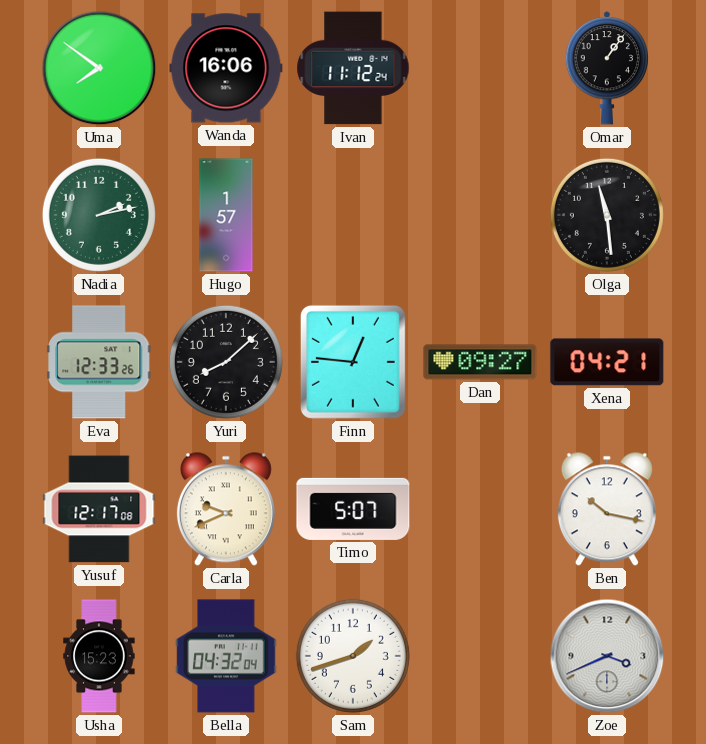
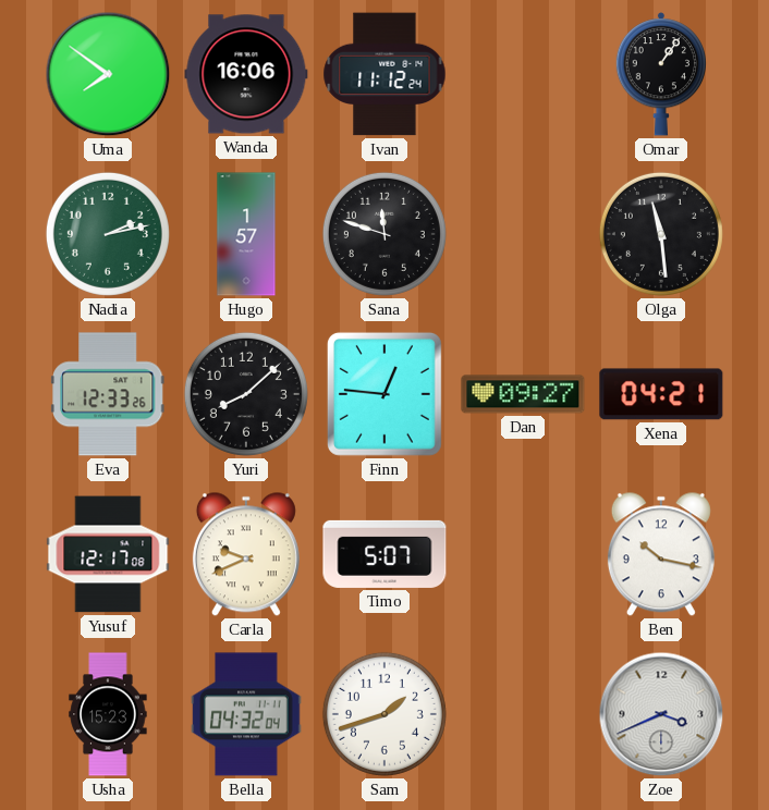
Sana: none -> 11:48 (384, 234)
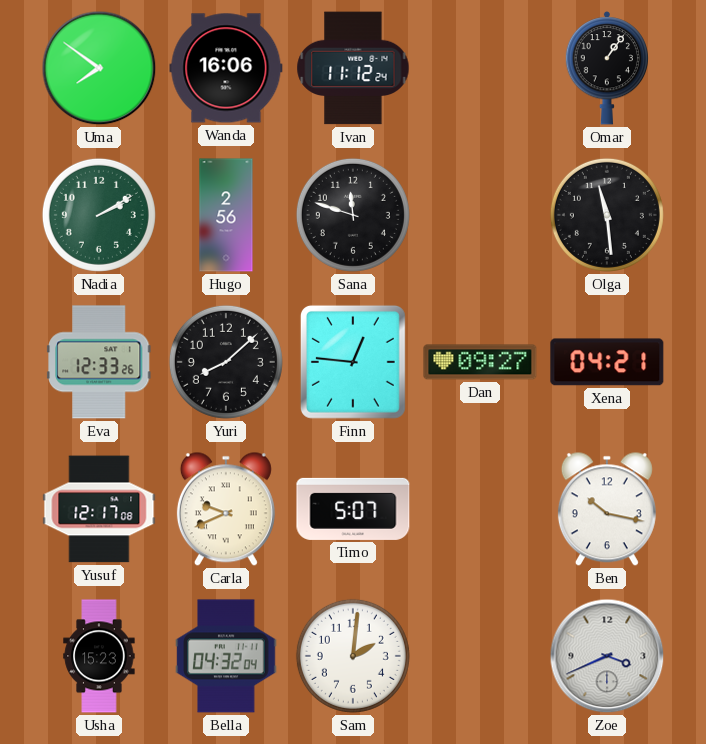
Nadia: 2:13 -> 2:10 (99, 215)
Hugo: 1:57 -> 2:56 (226, 215)
Sam: 1:42 -> 2:01 (353, 656)
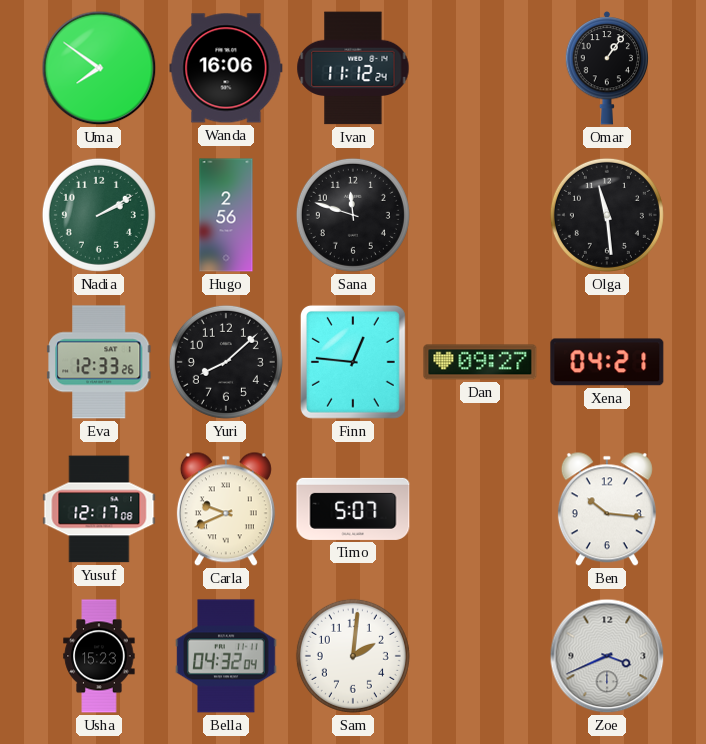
Ben: 10:17 -> 10:16 (607, 509)
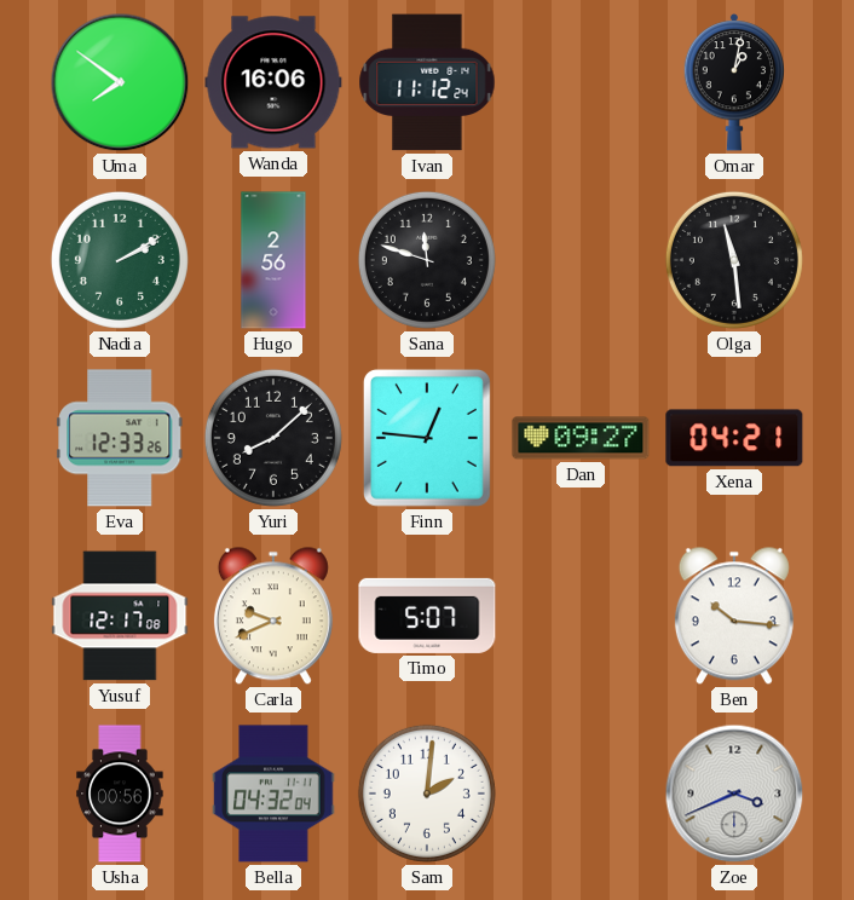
Omar: 1:06 -> 1:02 (733, 82)
Usha: 15:23 -> 00:56 (120, 794)
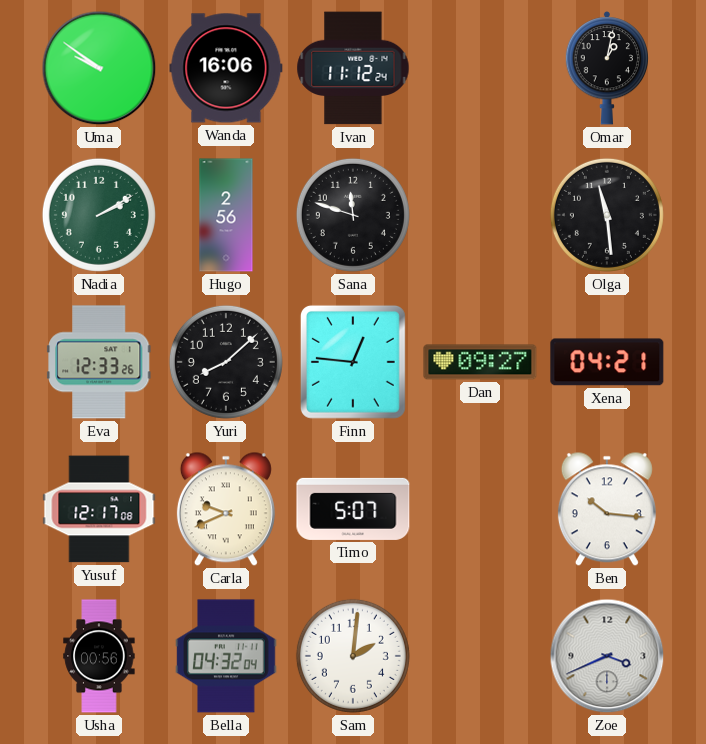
Uma: 7:51 -> 9:51 (99, 68)
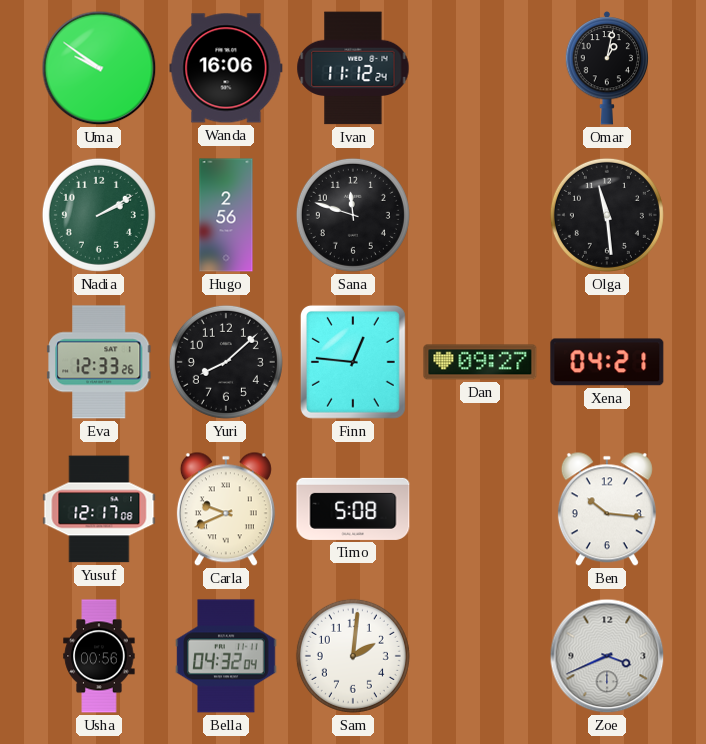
Timo: 5:07 -> 5:08 (353, 509)
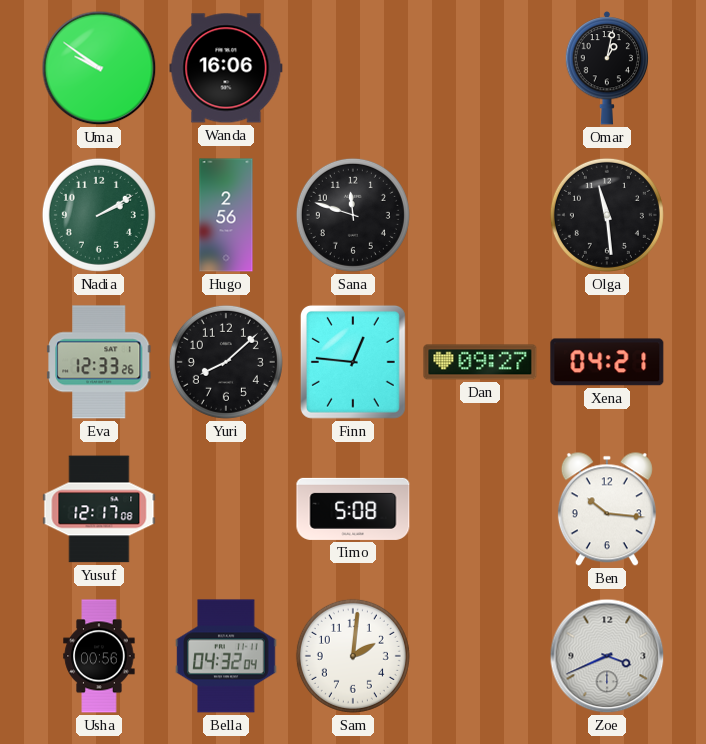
Ivan: 11:12 -> none (353, 68)
Carla: 9:41 -> none (226, 509)
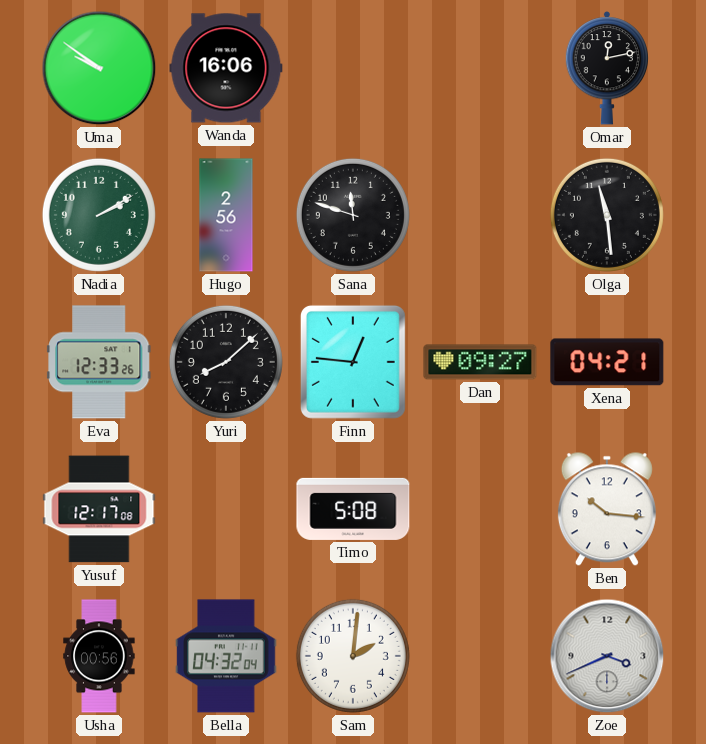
Omar: 1:02 -> 12:13 (606, 68)
